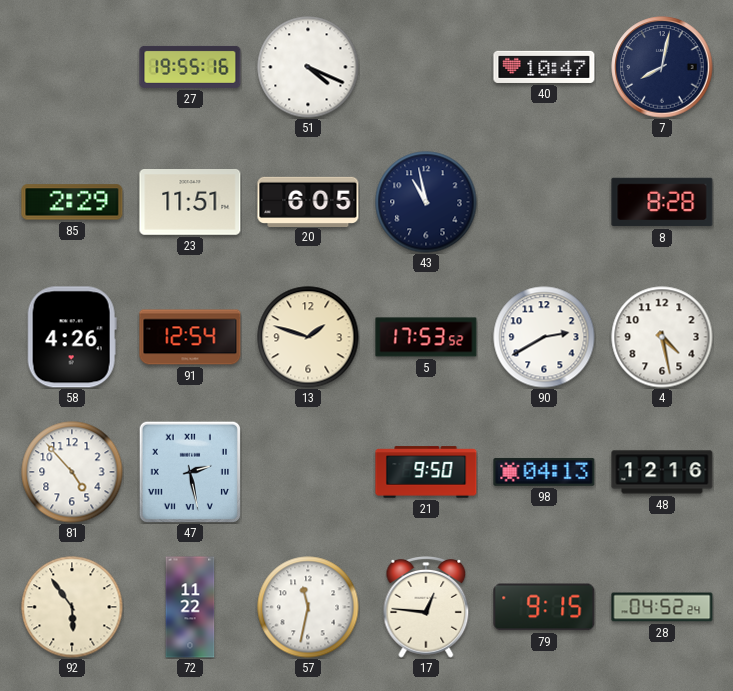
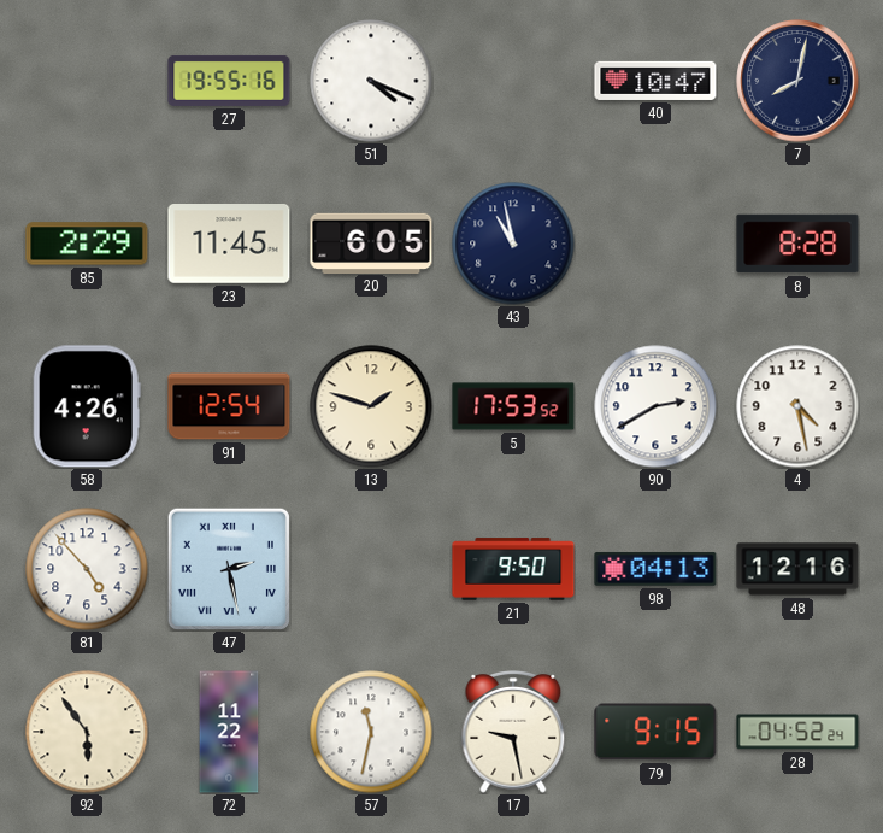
23: 11:51 -> 11:45 (229, 245)
17: 12:46 -> 9:28 (513, 733)
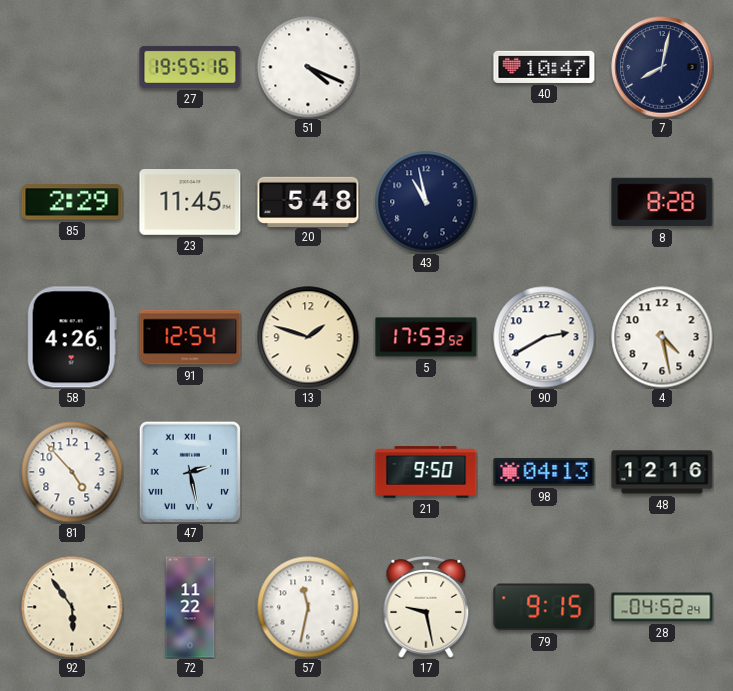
20: 6:05 -> 5:48 (308, 201)
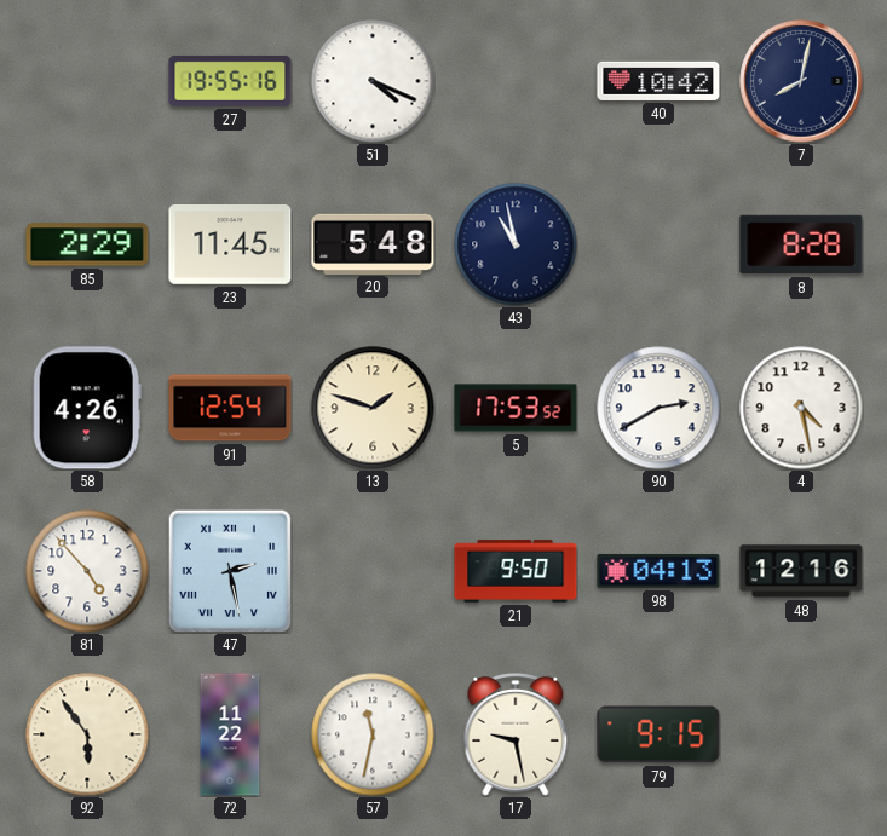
40: 10:47 -> 10:42 (658, 81)
28: 04:52 -> none (662, 607)
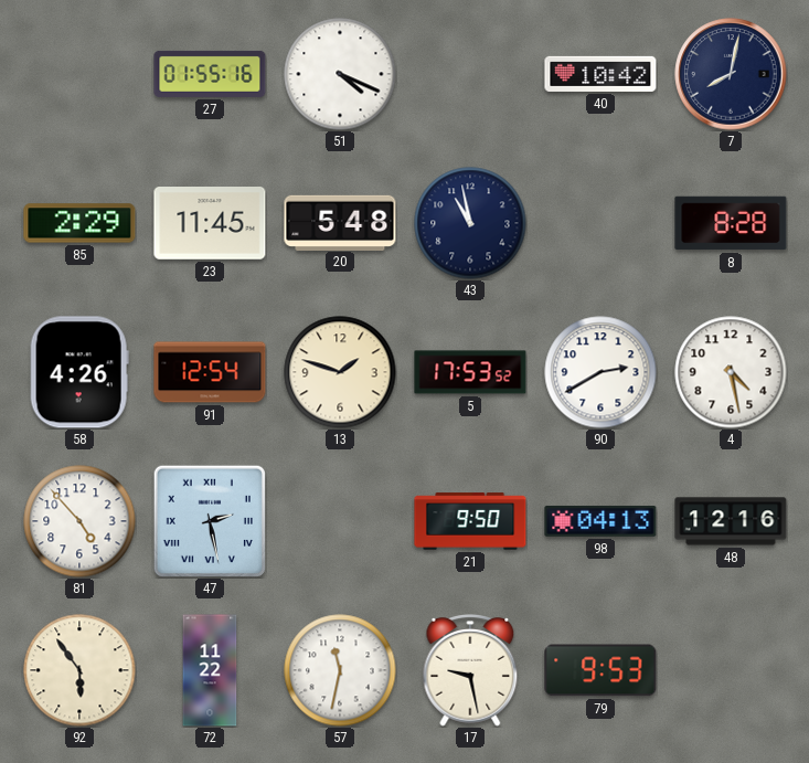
27: 19:55 -> 01:55 (210, 74)
79: 9:15 -> 9:53 (600, 670)
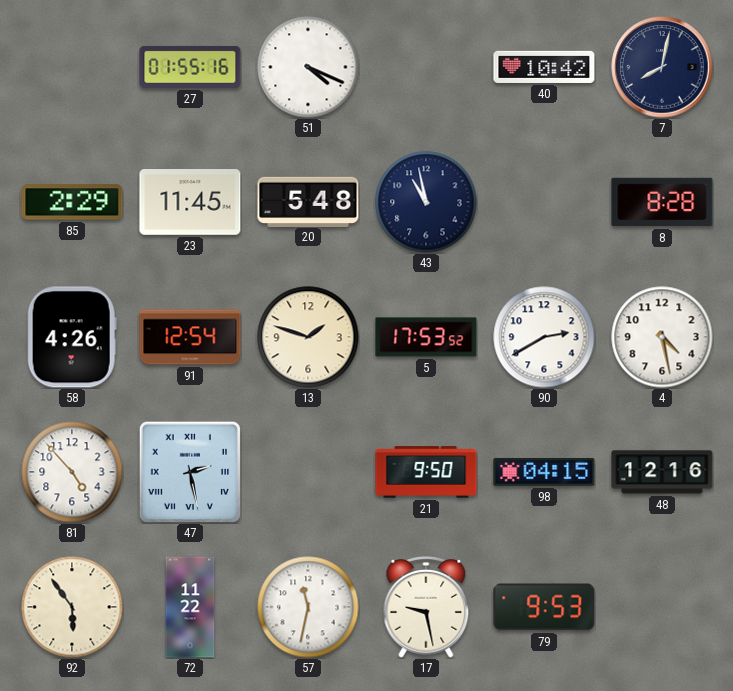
98: 04:13 -> 04:15 (544, 472)
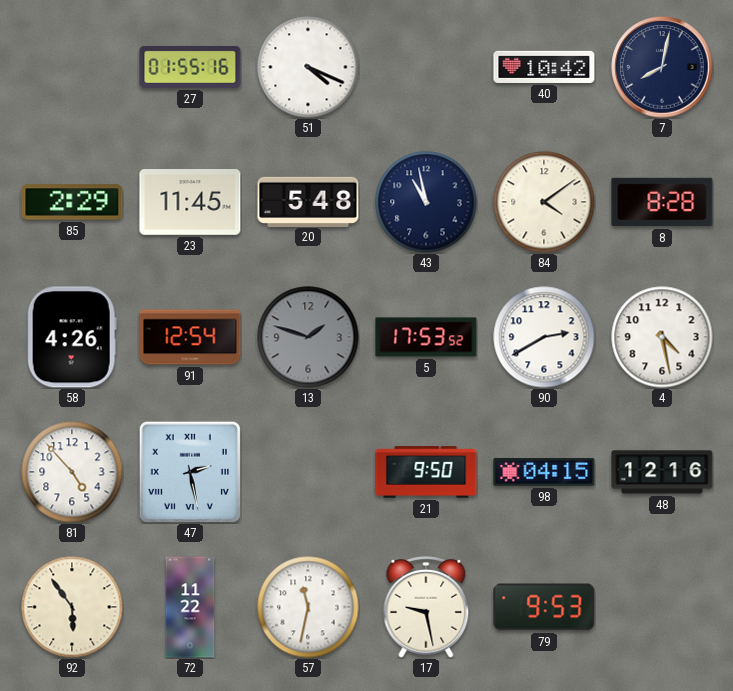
84: none -> 4:09 (544, 202)
13 dial: cream -> grey (308, 337)
